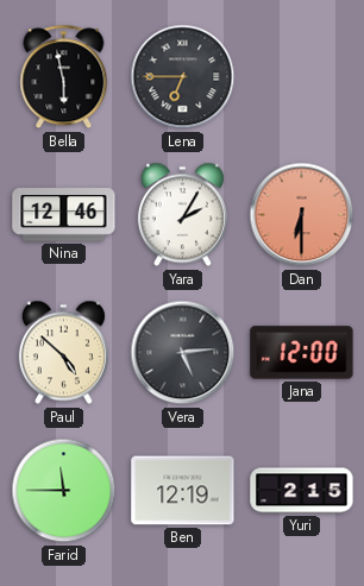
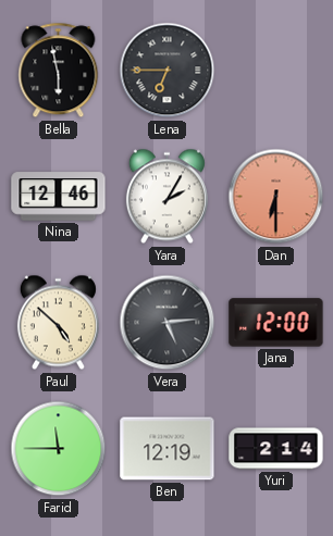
Yuri: 2:15 -> 2:14 (276, 449)
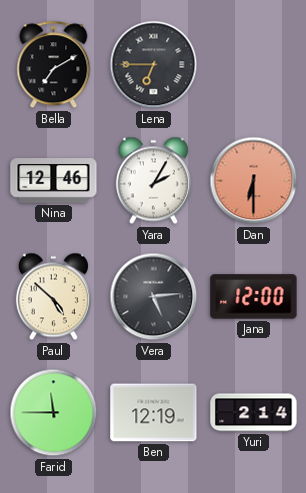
Bella: 5:58 -> 7:10 (54, 65)
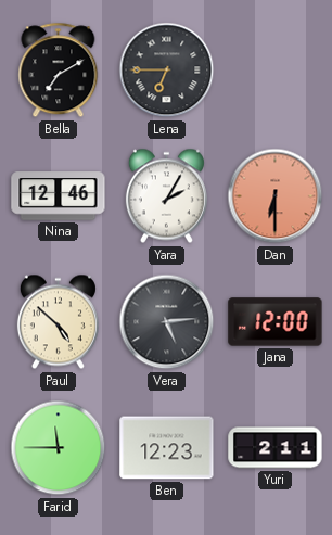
Ben: 12:19 -> 12:23 (167, 448)
Yuri: 2:14 -> 2:11 (276, 448)
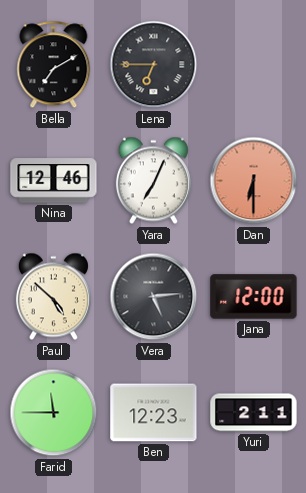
Yara: 2:05 -> 7:04 (153, 181)
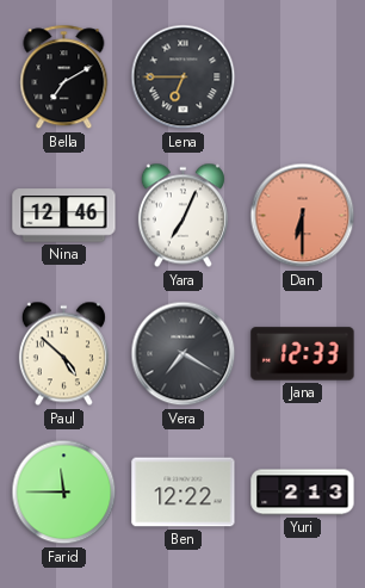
Vera: 5:14 -> 7:20 (184, 354)
Jana: 12:00 -> 12:33 (303, 354)
Ben: 12:23 -> 12:22 (184, 493)
Yuri: 2:11 -> 2:13 (303, 493)
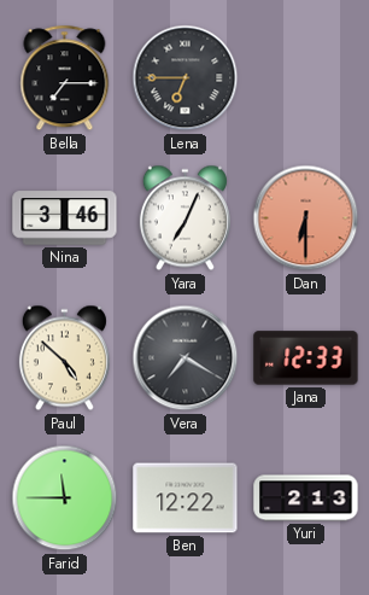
Bella: 7:10 -> 7:15 (65, 78)
Nina: 12:46 -> 3:46 (65, 218)
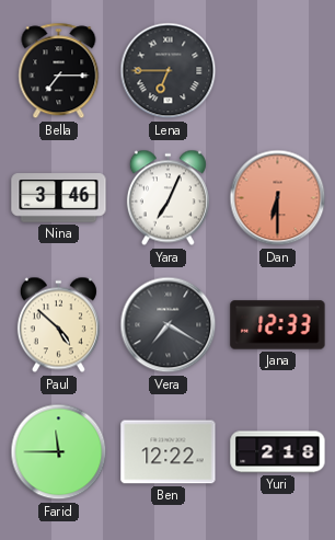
Yuri: 2:13 -> 2:18 (278, 452)
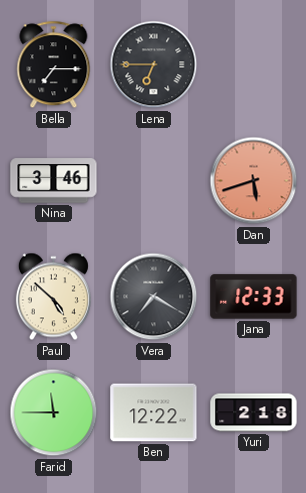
Yara: 7:04 -> none (168, 198)
Dan: 6:30 -> 5:42 (254, 181)
